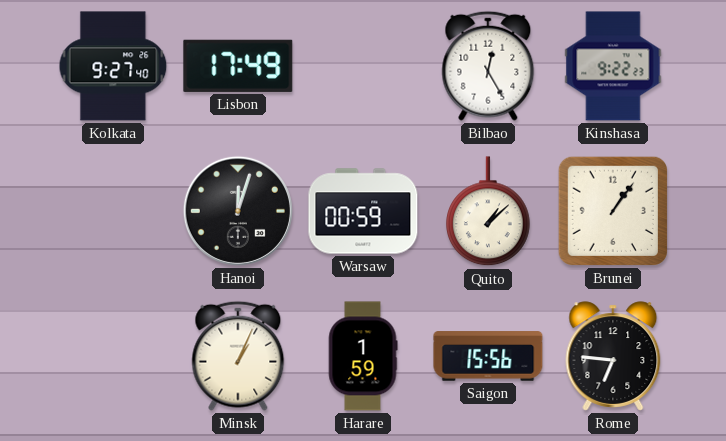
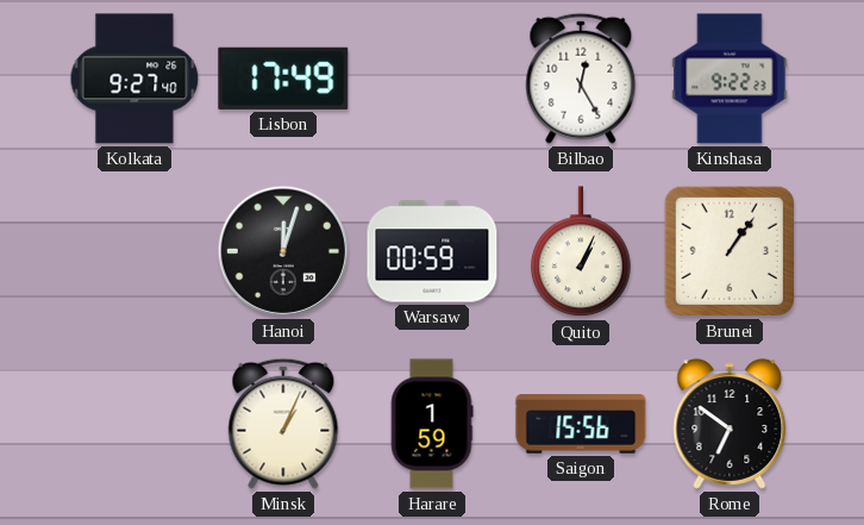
Quito: 1:08 -> 1:04 (582, 252)
Rome: 6:46 -> 6:51 (730, 424)
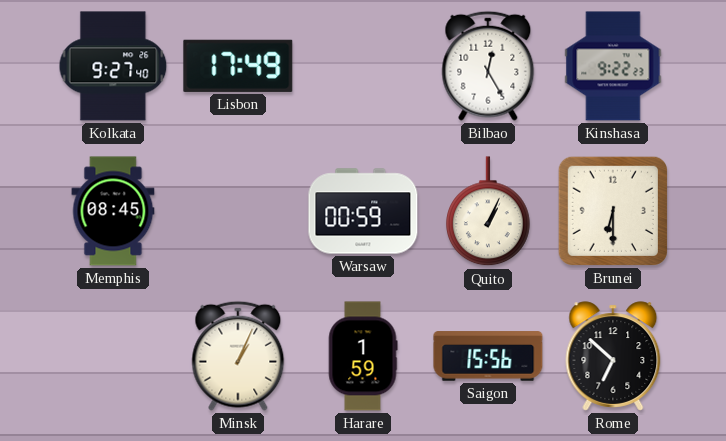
Memphis: none -> 08:45 (113, 211)
Hanoi: 12:03 -> none (283, 251)
Brunei: 1:06 -> 6:30 (613, 211)
Rome: 6:51 -> 6:52 (613, 356)
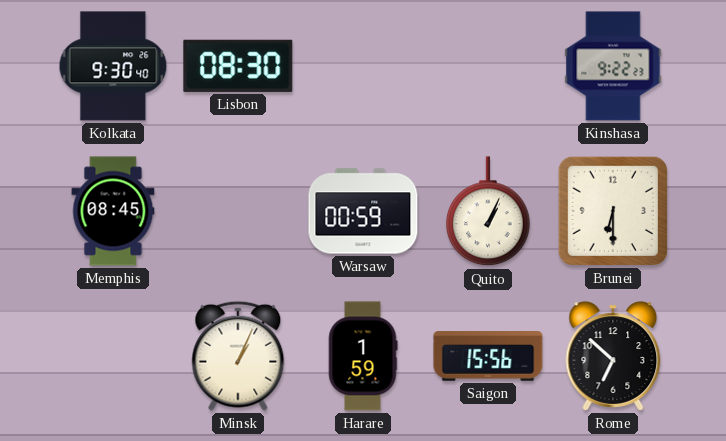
Kolkata: 9:27 -> 9:30 (113, 66)
Lisbon: 17:49 -> 08:30 (238, 66)
Bilbao: 12:25 -> none (488, 66)
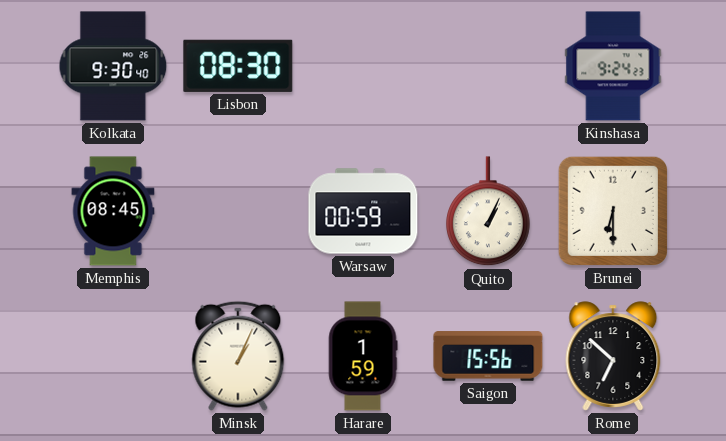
Kinshasa: 9:22 -> 9:24 (613, 66)
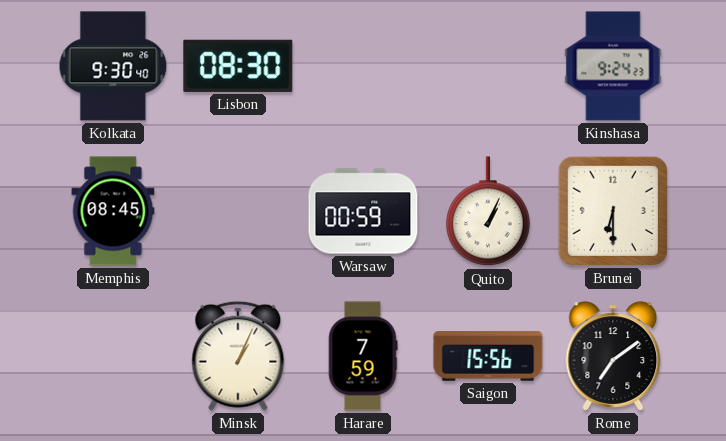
Harare: 1:59 -> 7:59 (363, 356)
Rome: 6:52 -> 7:09 (613, 356)
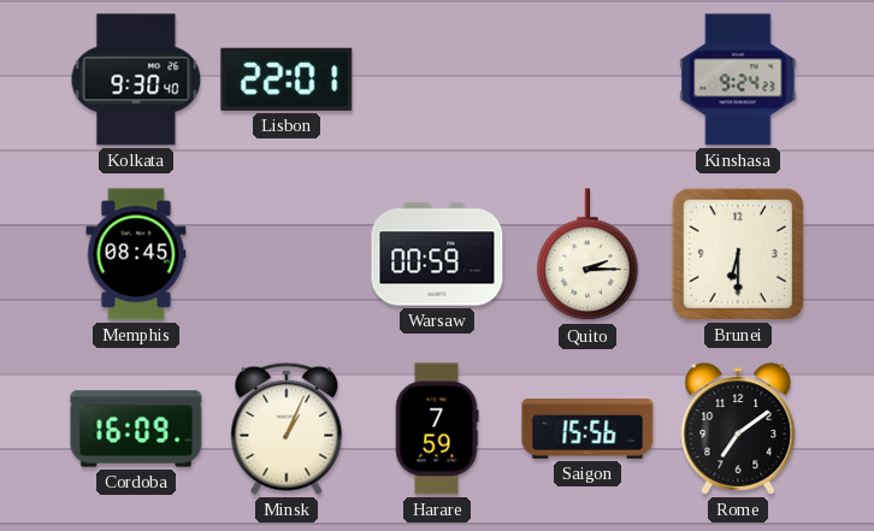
Lisbon: 08:30 -> 22:01 (287, 79)
Quito: 1:04 -> 2:15 (589, 255)
Cordoba: none -> 16:09 (136, 429)
